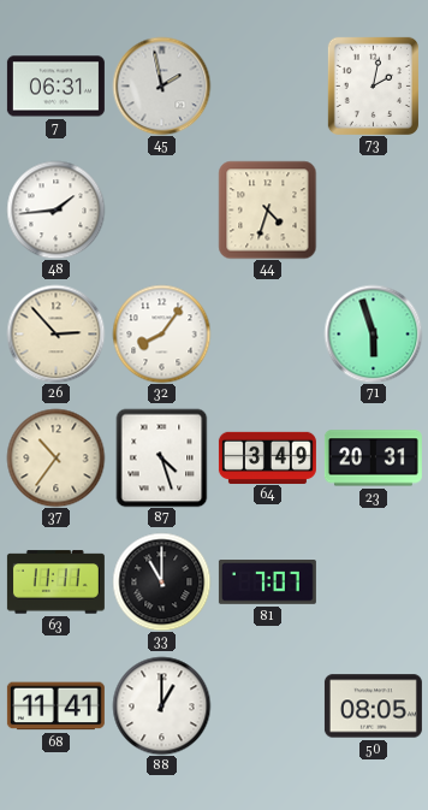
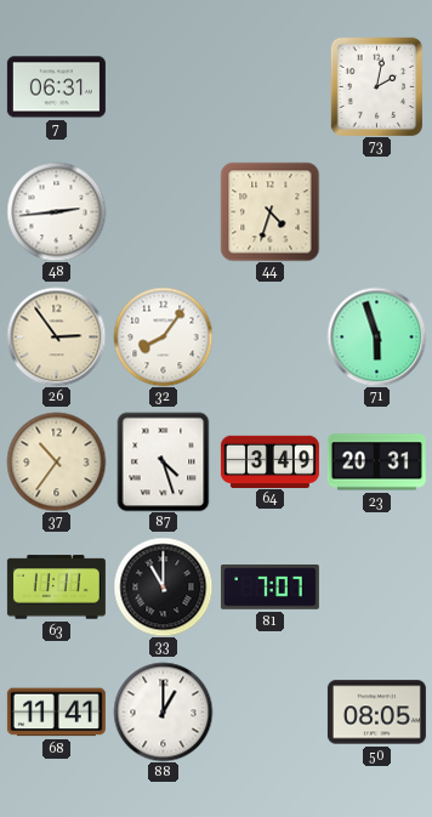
45: 1:58 -> none (161, 85)
48: 1:44 -> 2:44 (56, 211)
26: 2:53 -> 2:54 (56, 336)
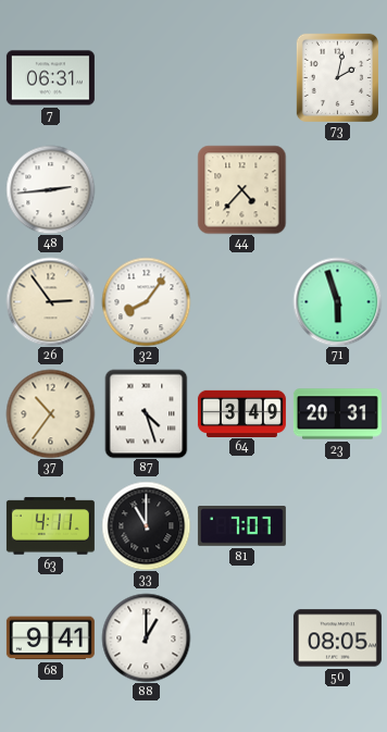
44: 4:33 -> 4:37 (241, 189)
63: 11:11 -> 4:11 (50, 526)
68: 11:41 -> 9:41 (50, 638)
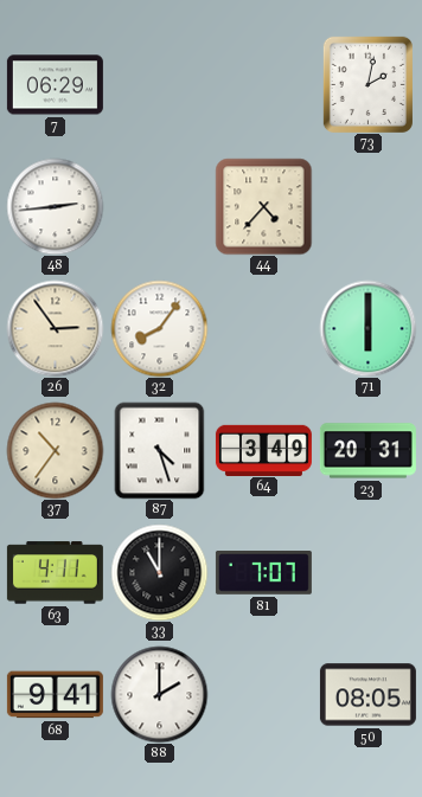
7: 06:31 -> 06:29 (55, 85)
71: 5:57 -> 6:00 (367, 328)
88: 1:00 -> 2:00 (159, 694)
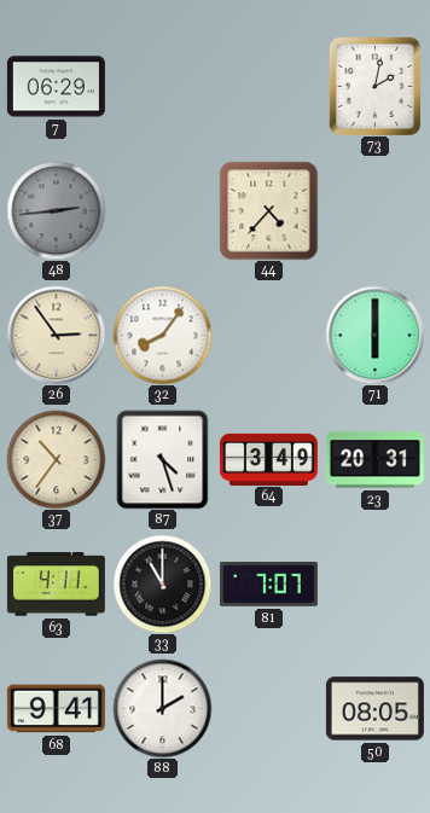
48 dial: white -> grey (56, 210)
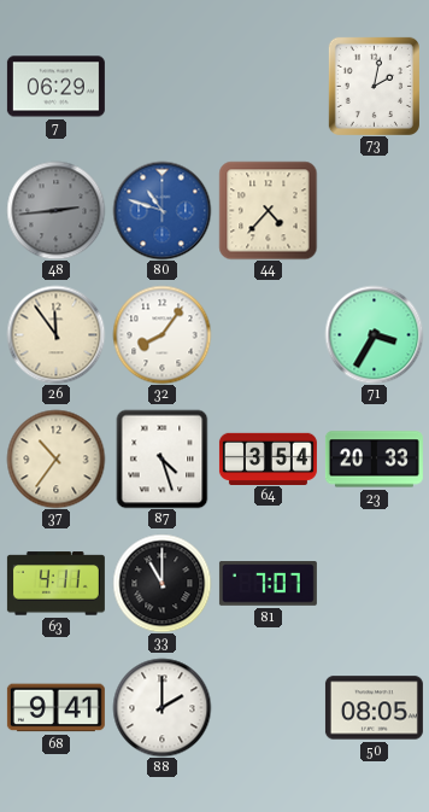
80: none -> 10:48 (161, 210)
26: 2:54 -> 11:54 (55, 334)
71: 6:00 -> 3:35 (374, 334)
64: 3:49 -> 3:54 (268, 458)
23: 20:31 -> 20:33 (374, 460)
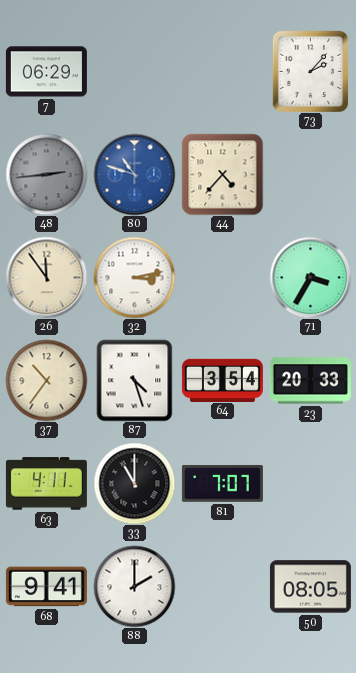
73: 2:02 -> 2:07 (310, 71)
32: 8:06 -> 3:13 (134, 277)
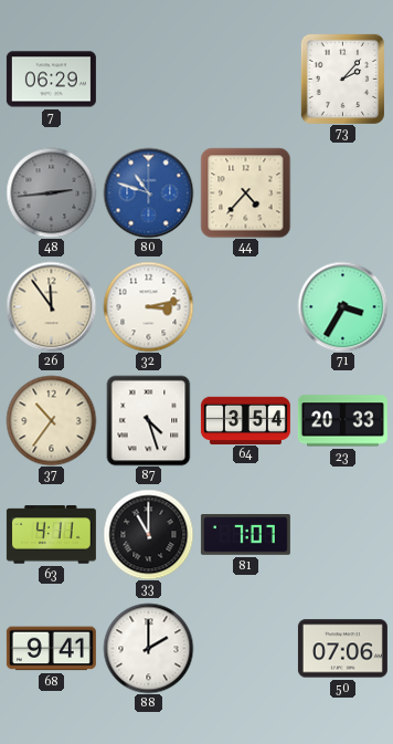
50: 08:05 -> 07:06 (342, 649)
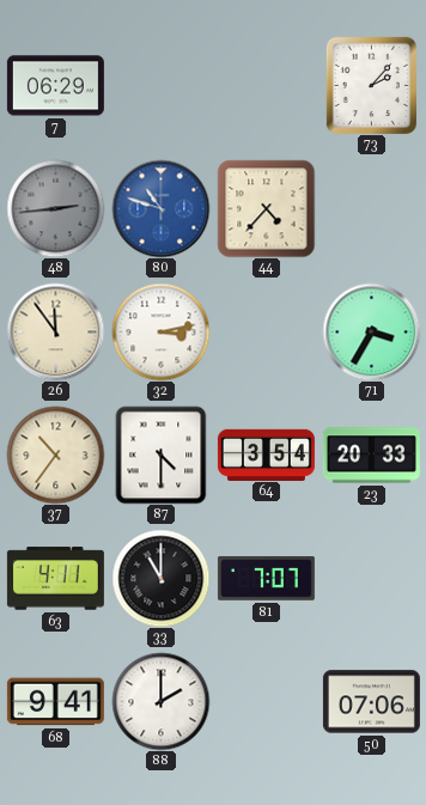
87: 4:27 -> 4:30 (162, 455)
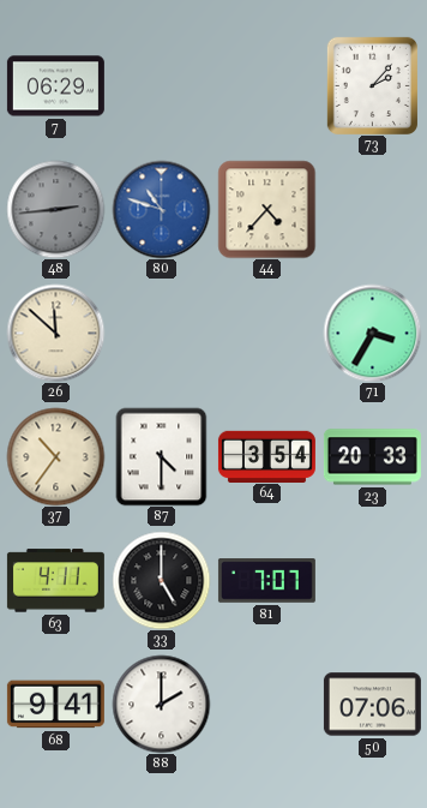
26: 11:54 -> 11:52 (55, 333)
32: 3:13 -> none (160, 331)
33: 11:00 -> 5:00 (161, 580)
